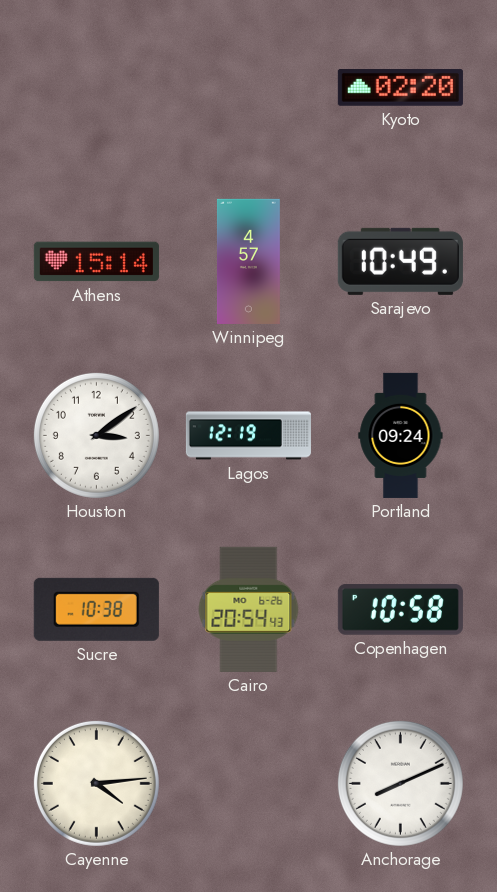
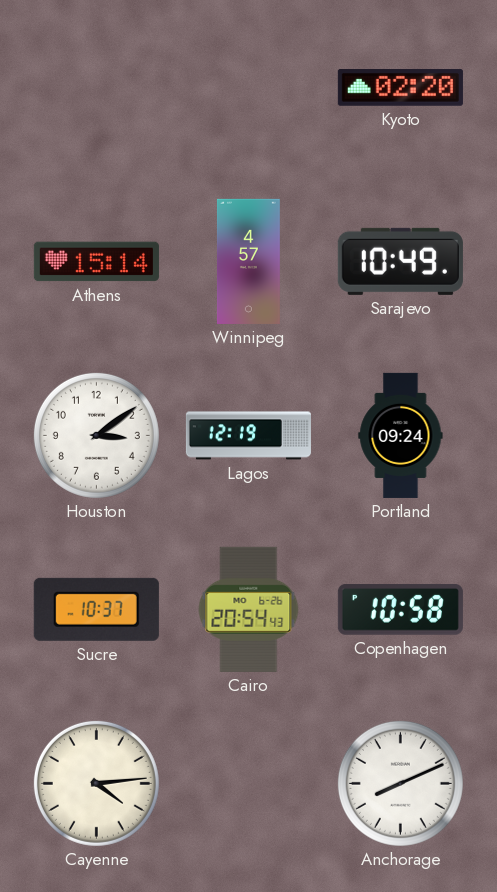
Sucre: 10:38 -> 10:37 (96, 609)
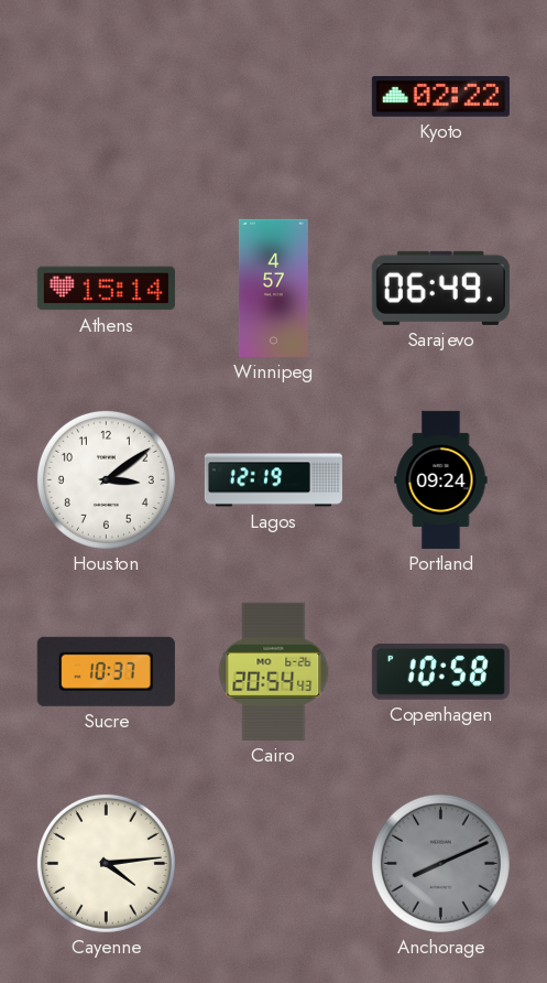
Kyoto: 02:20 -> 02:22 (440, 97)
Sarajevo: 10:49 -> 06:49 (440, 288)
Anchorage dial: white -> grey (440, 863)
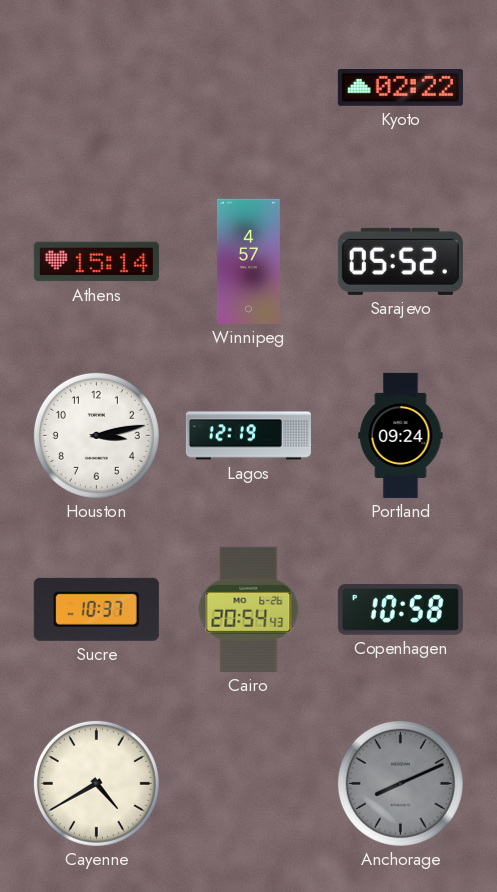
Sarajevo: 06:49 -> 05:52 (400, 261)
Houston: 3:09 -> 3:13 (96, 435)
Cayenne: 4:14 -> 4:40 (96, 783)
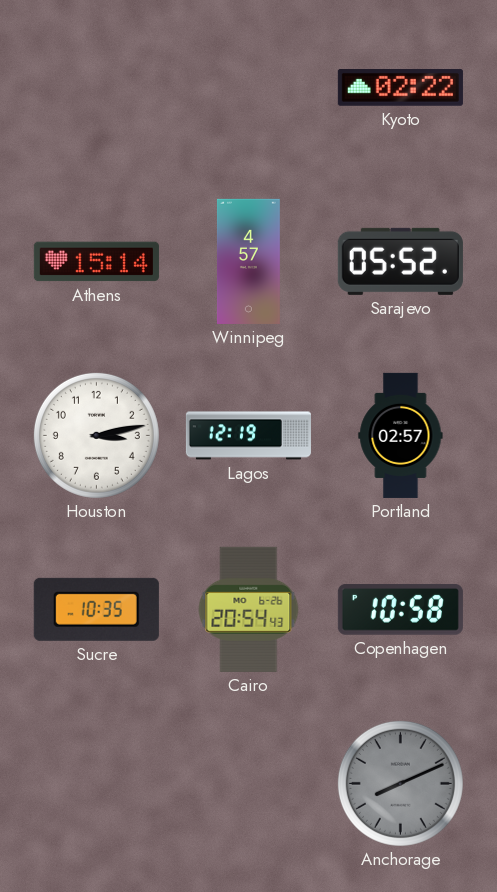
Portland: 09:24 -> 02:57 (401, 435)
Sucre: 10:37 -> 10:35 (96, 609)
Cayenne: 4:40 -> none (96, 783)
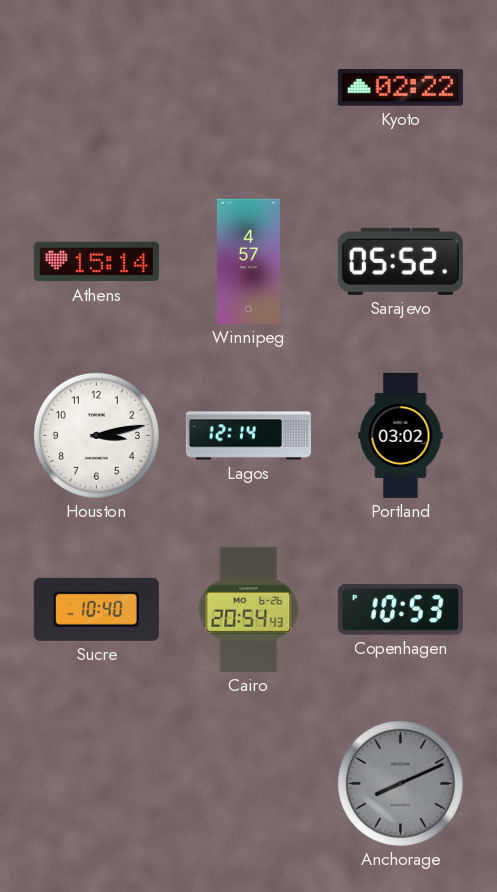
Lagos: 12:19 -> 12:14 (248, 436)
Portland: 02:57 -> 03:02 (401, 435)
Sucre: 10:35 -> 10:40 (96, 609)
Copenhagen: 10:58 -> 10:53 (400, 610)
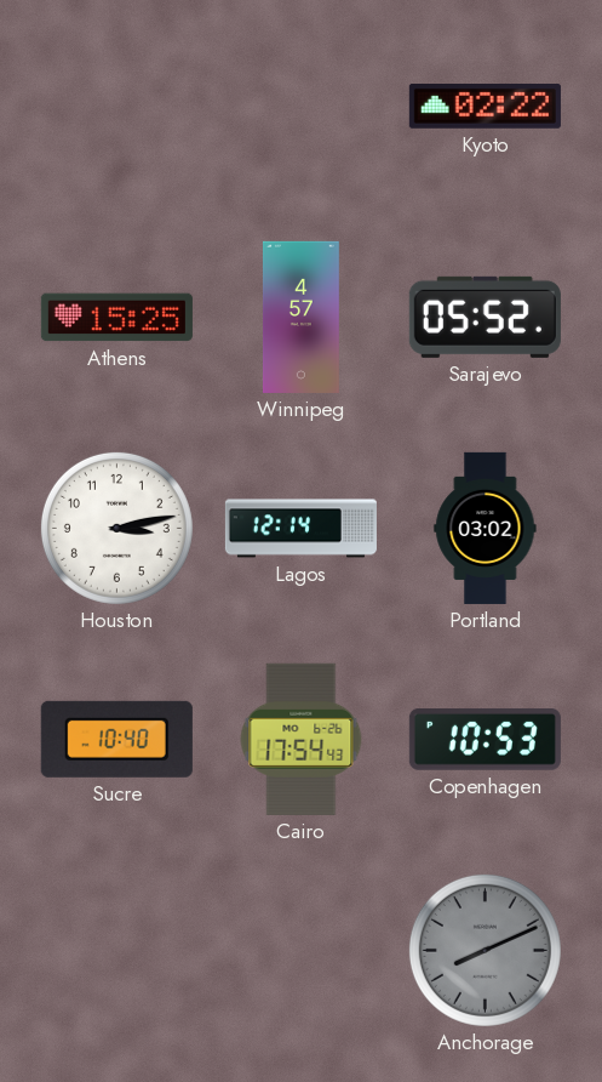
Athens: 15:14 -> 15:25 (116, 318)
Cairo: 20:54 -> 17:54 (302, 739)
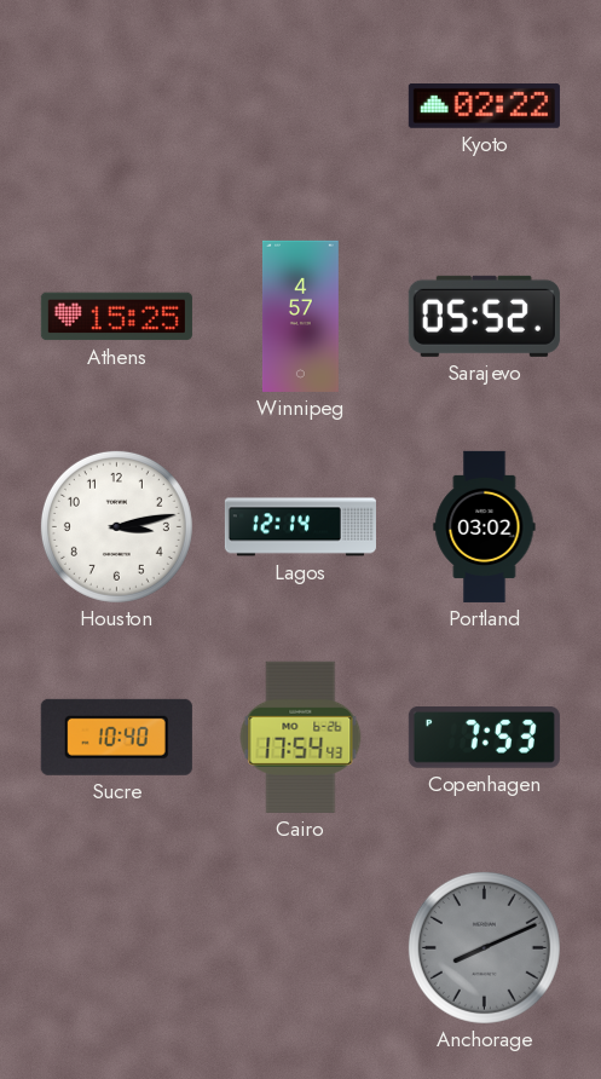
Copenhagen: 10:53 -> 7:53 (484, 738)
